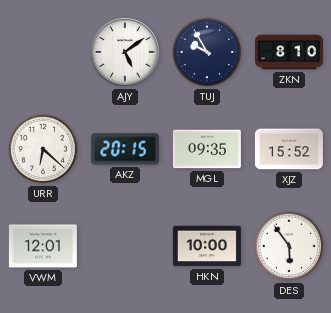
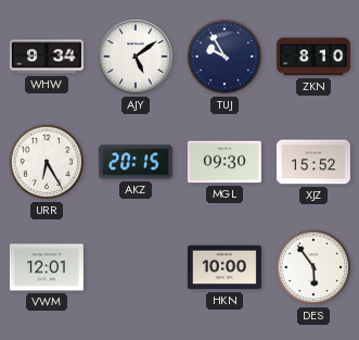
WHW: none -> 9:34 (47, 56)
URR: 6:22 -> 6:25 (47, 162)
MGL: 09:35 -> 09:30 (225, 162)
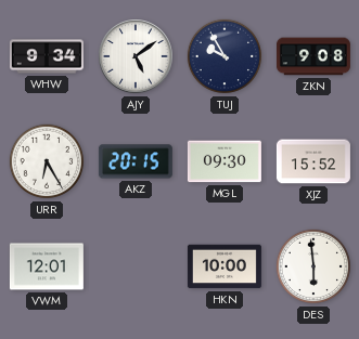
ZKN: 8:10 -> 9:08 (313, 56)
DES: 5:54 -> 5:59 (313, 266)
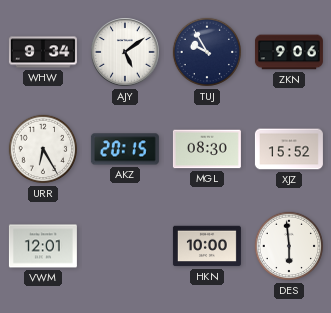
ZKN: 9:08 -> 9:06 (289, 52)
MGL: 09:30 -> 08:30 (207, 149)
